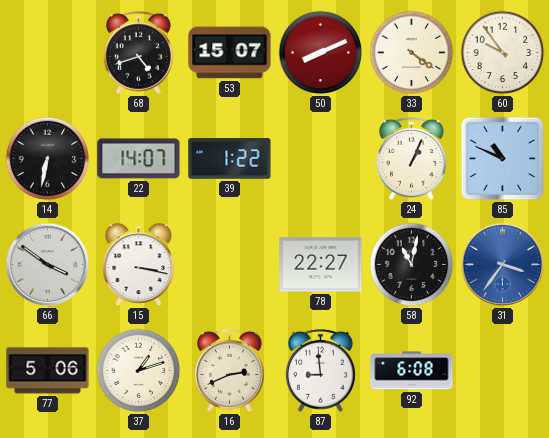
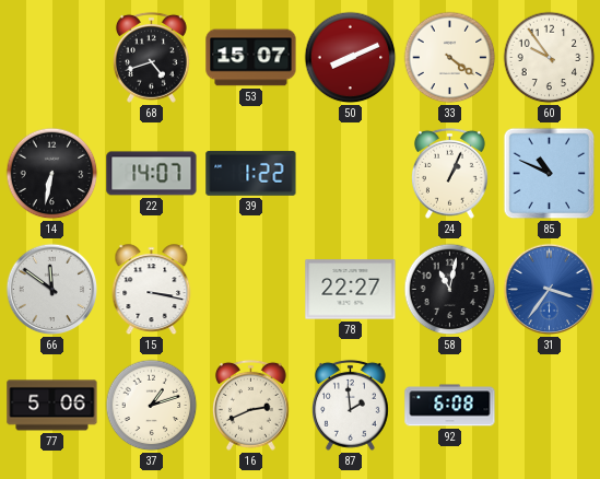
66: 3:51 -> 11:51 (52, 290)
87: 8:59 -> 1:59 (350, 405)
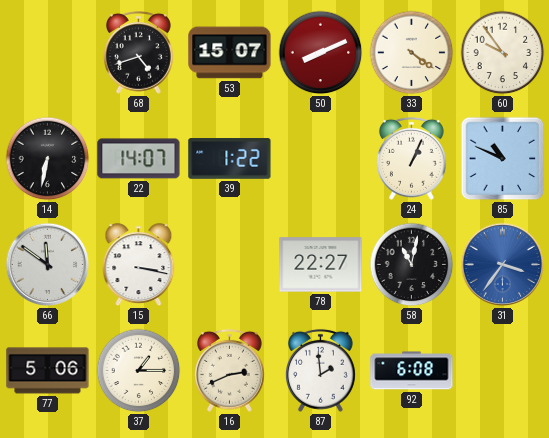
37: 1:12 -> 1:15 (139, 371)
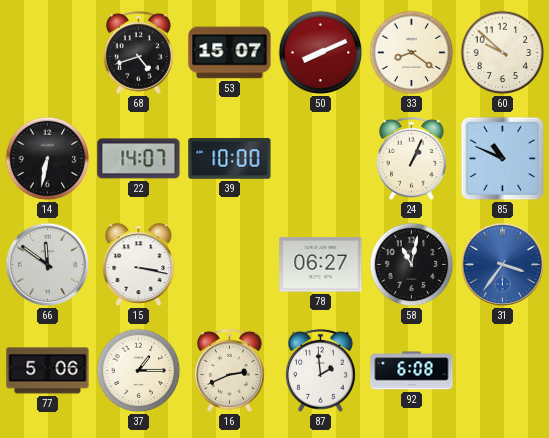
33: 4:21 -> 8:21 (412, 53)
60: 9:54 -> 9:52 (503, 53)
39: 1:22 -> 10:00 (230, 159)
78: 22:27 -> 06:27 (321, 265)
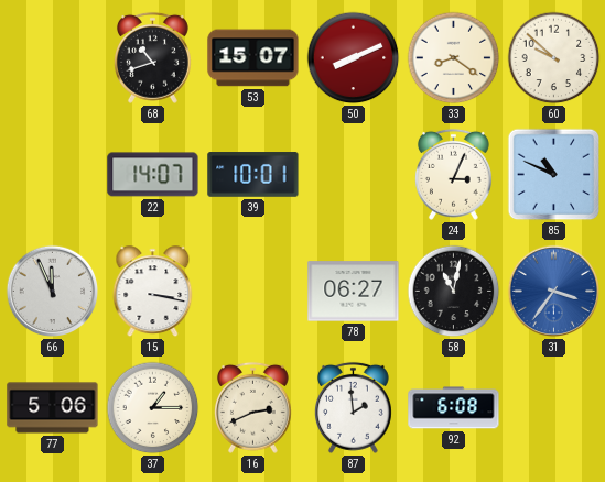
68: 4:42 -> 10:42 (152, 57)
14: 6:32 -> none (48, 159)
39: 10:00 -> 10:01 (253, 175)
24: 1:04 -> 3:04 (453, 174)
66: 11:51 -> 11:56 (53, 292)
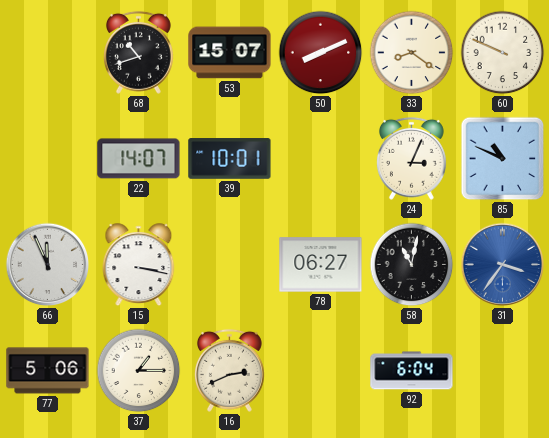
60: 9:52 -> 9:49 (503, 53)
87: 1:59 -> none (353, 407)
92: 6:08 -> 6:04 (412, 371)
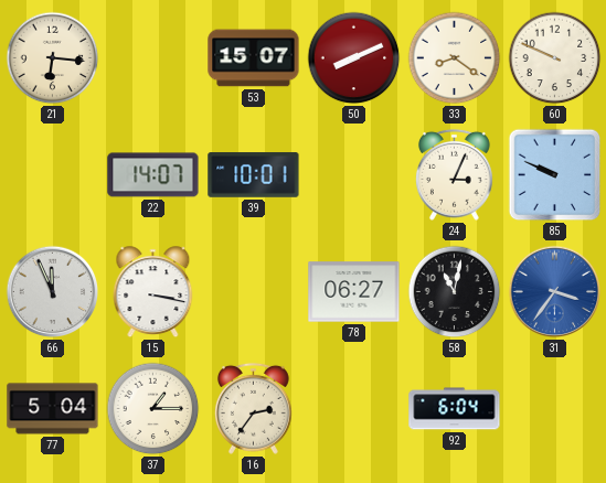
21: none -> 6:16 (53, 58)
68: 10:42 -> none (138, 52)
85: 10:49 -> 9:49 (555, 175)
77: 5:06 -> 5:04 (53, 409)
16: 2:41 -> 2:36 (253, 408)
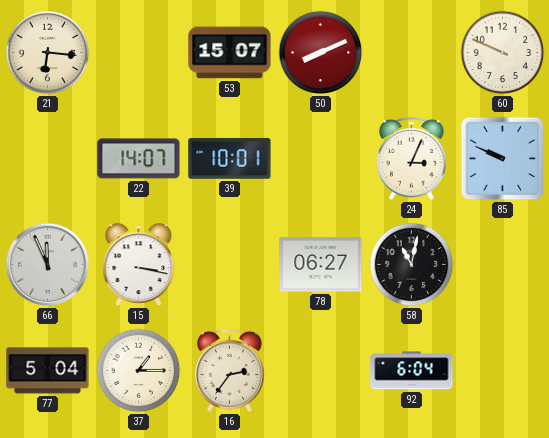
33: 8:21 -> none (455, 58)
31: 3:36 -> none (555, 292)
